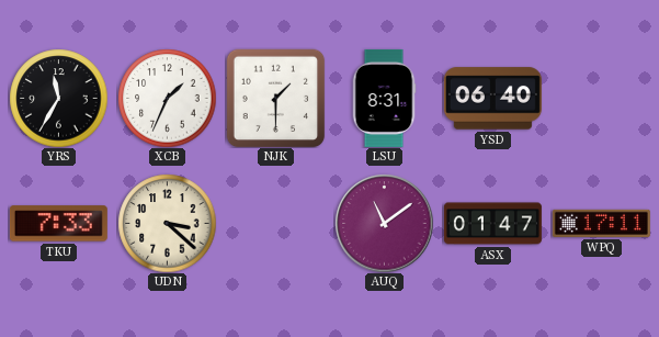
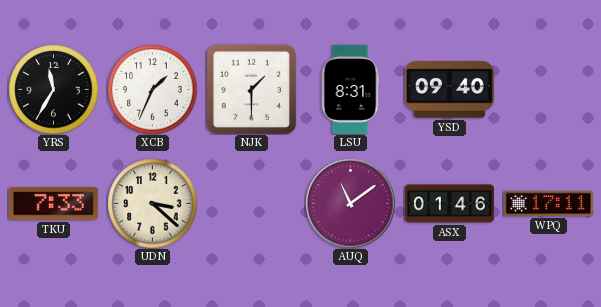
YSD: 06:40 -> 09:40 (449, 90)
ASX: 01:47 -> 01:46 (449, 204)
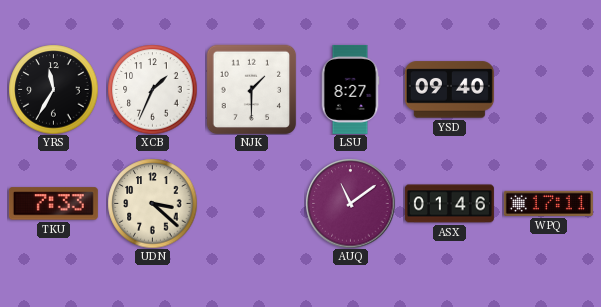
LSU: 8:31 -> 8:27 (350, 89)
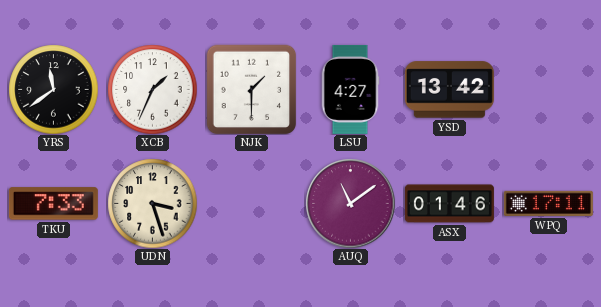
YRS: 11:35 -> 11:39 (53, 89)
LSU: 8:27 -> 4:27 (350, 89)
YSD: 09:40 -> 13:42 (449, 90)
UDN: 3:22 -> 3:27 (152, 203)
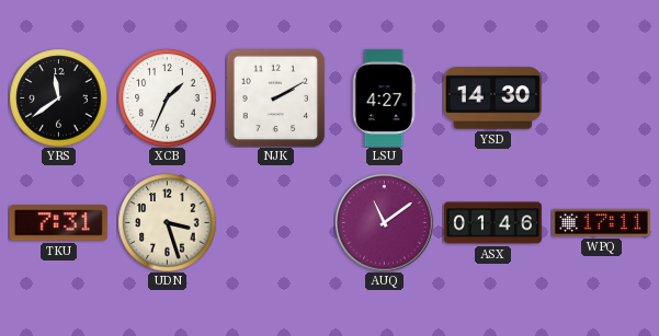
NJK: 1:30 -> 2:10 (275, 97)
YSD: 13:42 -> 14:30 (492, 99)
TKU: 7:33 -> 7:31 (58, 223)
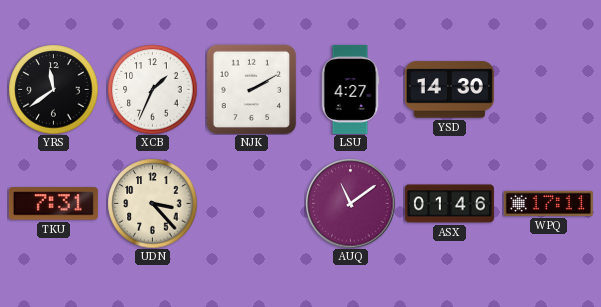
UDN: 3:27 -> 3:23 (152, 203)
